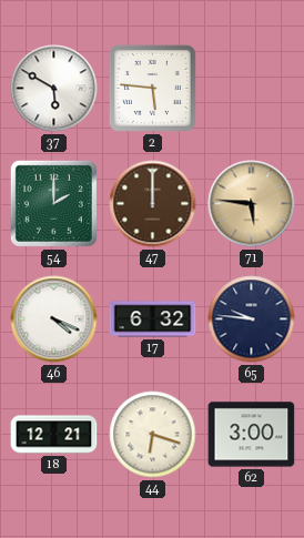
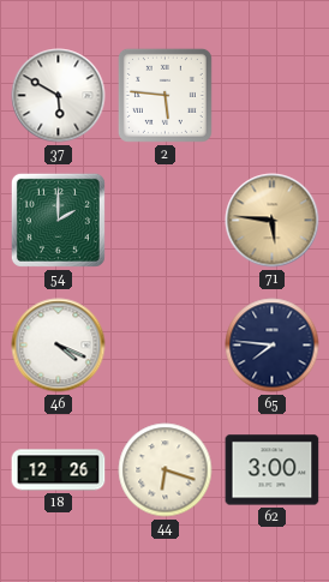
47: 12:00 -> none (153, 204)
17: 6:32 -> none (153, 319)
65: 9:46 -> 7:46 (273, 346)
18: 12:21 -> 12:26 (59, 470)
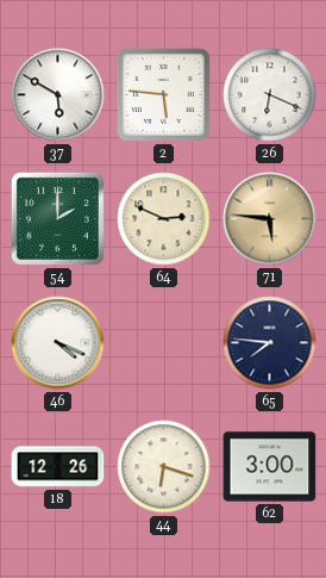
26: none -> 6:19 (270, 95)
64: none -> 2:49 (164, 219)
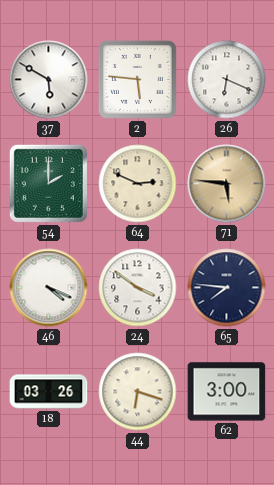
24: none -> 3:51 (138, 288)
18: 12:26 -> 03:26 (49, 392)
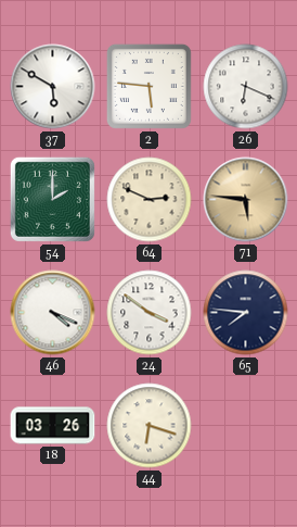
62: 3:00 -> none (227, 392)
